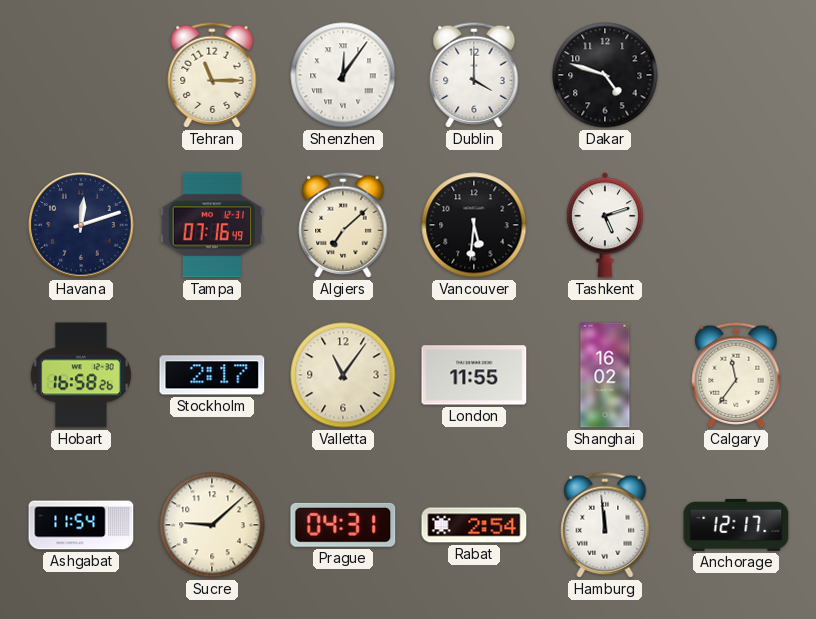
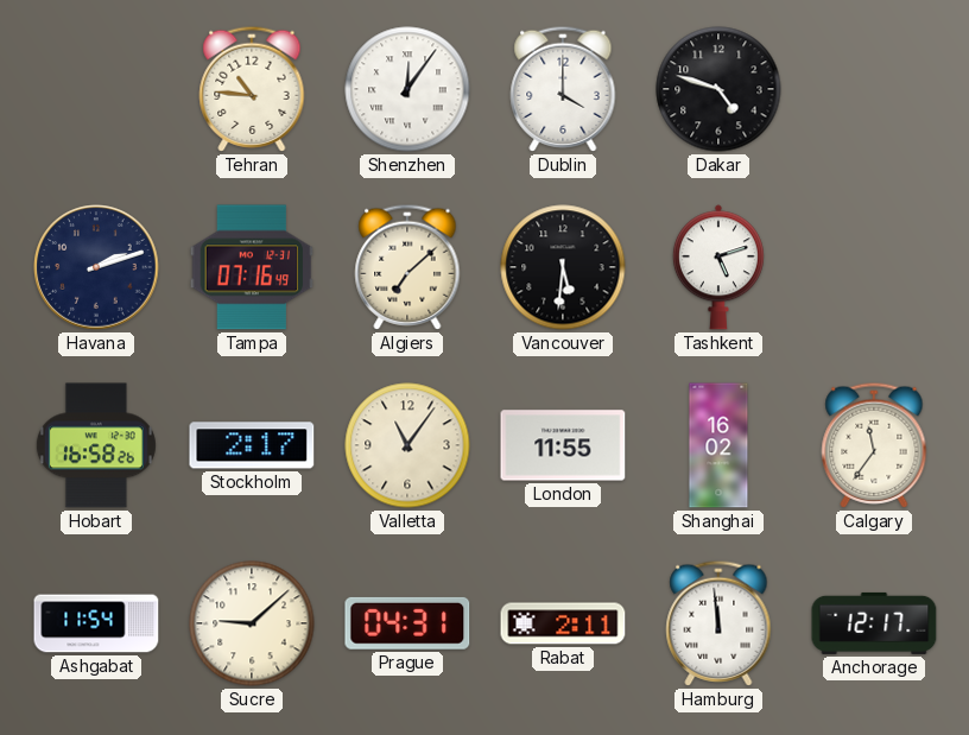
Tehran: 11:15 -> 10:46 (252, 89)
Havana: 12:12 -> 2:12 (96, 267)
Rabat: 2:54 -> 2:11 (563, 623)
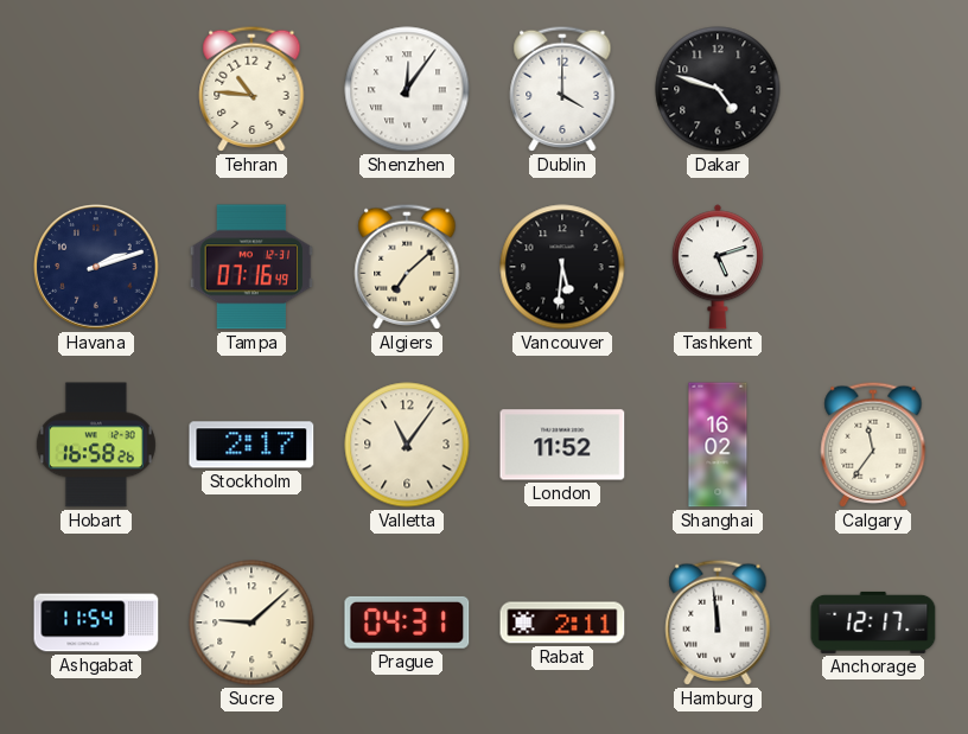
London: 11:55 -> 11:52 (562, 445)
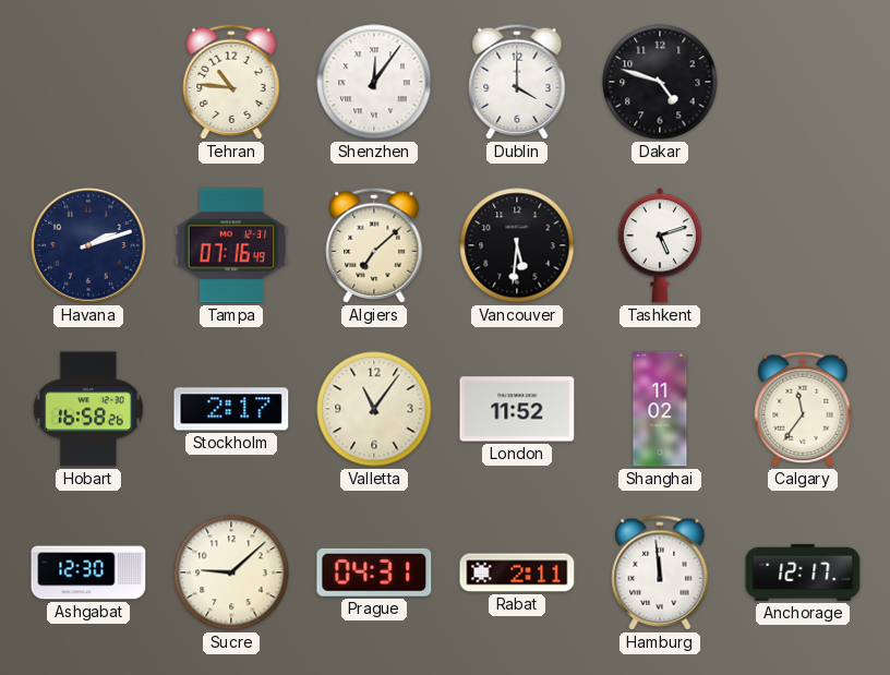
Shanghai: 16:02 -> 11:02 (660, 409)
Ashgabat: 11:54 -> 12:30 (88, 572)
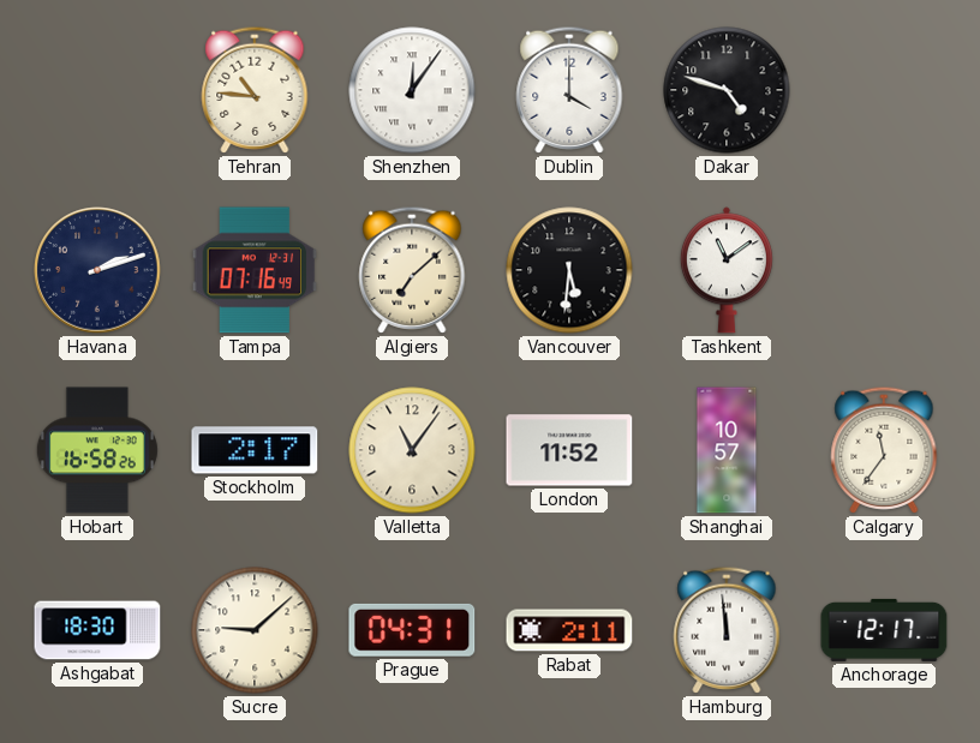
Tashkent: 5:12 -> 11:09 (727, 270)
Shanghai: 11:02 -> 10:57 (727, 450)
Ashgabat: 12:30 -> 18:30 (97, 630)
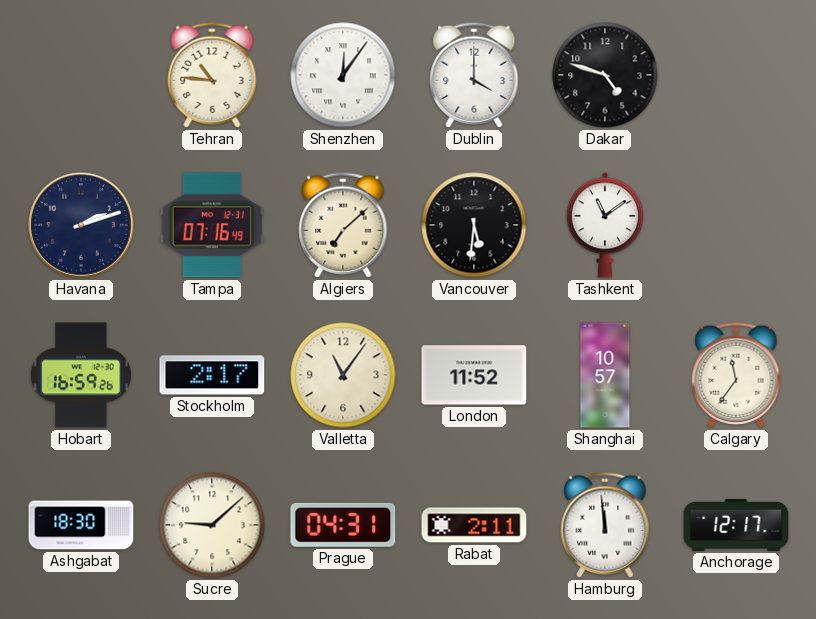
Hobart: 16:58 -> 16:59 (81, 375)
